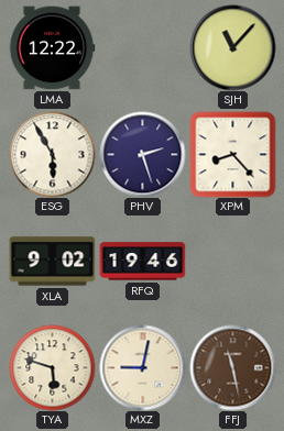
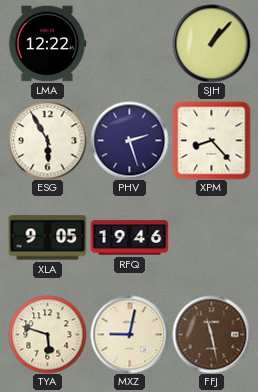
SJH: 11:07 -> 1:07 (211, 43)
XLA: 9:02 -> 9:05 (47, 238)
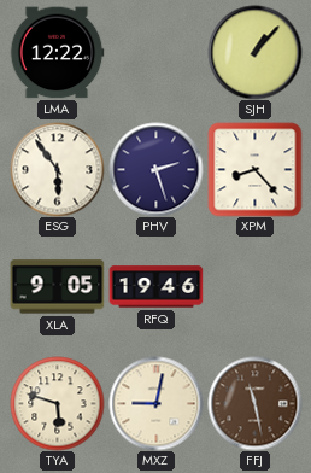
ESG: 5:55 -> 5:54 (57, 169)
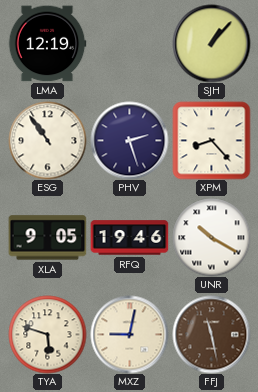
LMA: 12:22 -> 12:19 (47, 44)
ESG: 5:54 -> 10:54 (47, 140)
UNR: none -> 10:20 (211, 237)
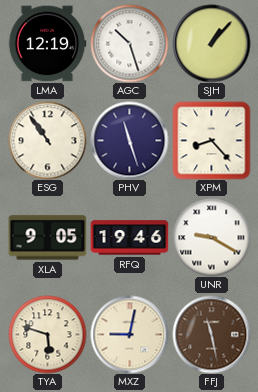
AGC: none -> 10:27 (129, 43)
PHV: 2:27 -> 11:27 (129, 140)
UNR: 10:20 -> 9:20 (211, 237)
